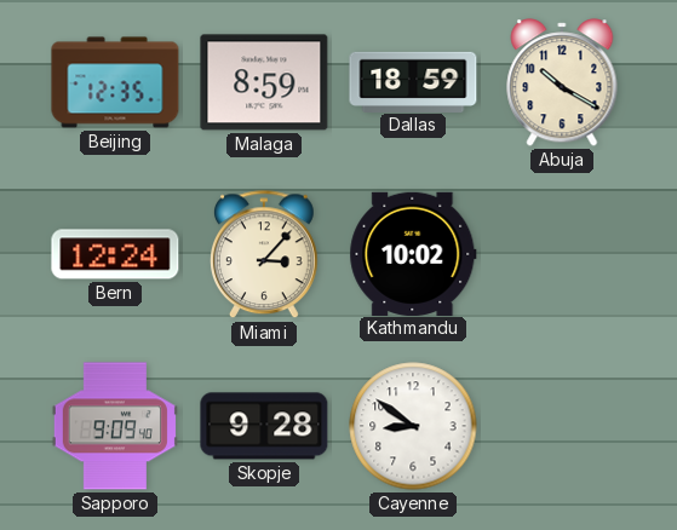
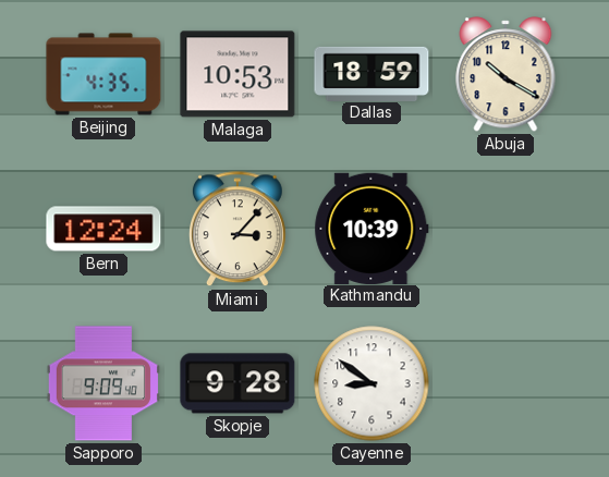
Beijing: 12:35 -> 4:35 (103, 74)
Malaga: 8:59 -> 10:53 (237, 74)
Kathmandu: 10:02 -> 10:39 (372, 228)
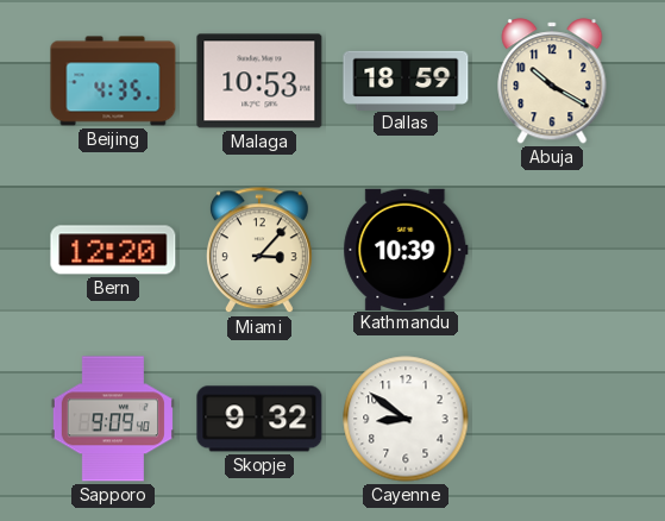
Bern: 12:24 -> 12:20 (113, 250)
Skopje: 9:28 -> 9:32 (259, 419)
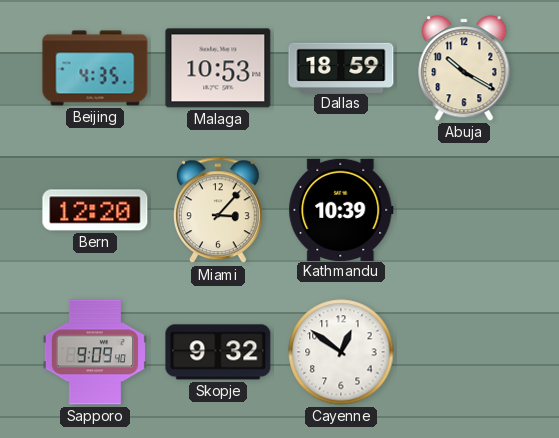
Cayenne: 8:51 -> 12:51 (341, 352)
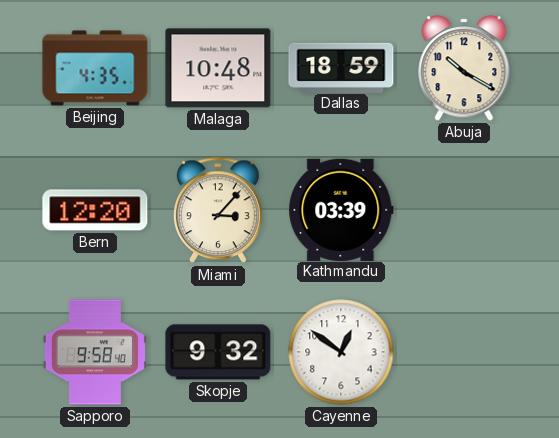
Malaga: 10:53 -> 10:48 (218, 68)
Kathmandu: 10:39 -> 03:39 (341, 209)
Sapporo: 9:09 -> 9:58 (95, 352)
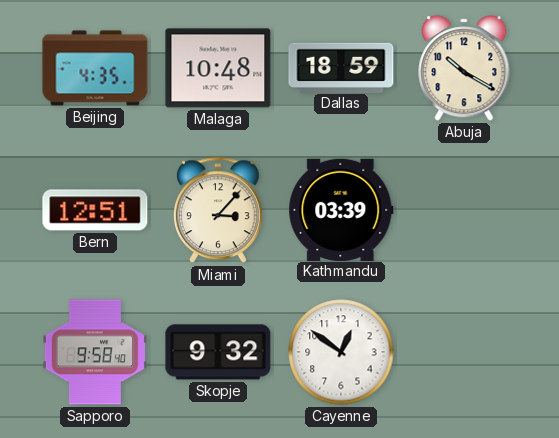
Bern: 12:20 -> 12:51 (95, 210)
